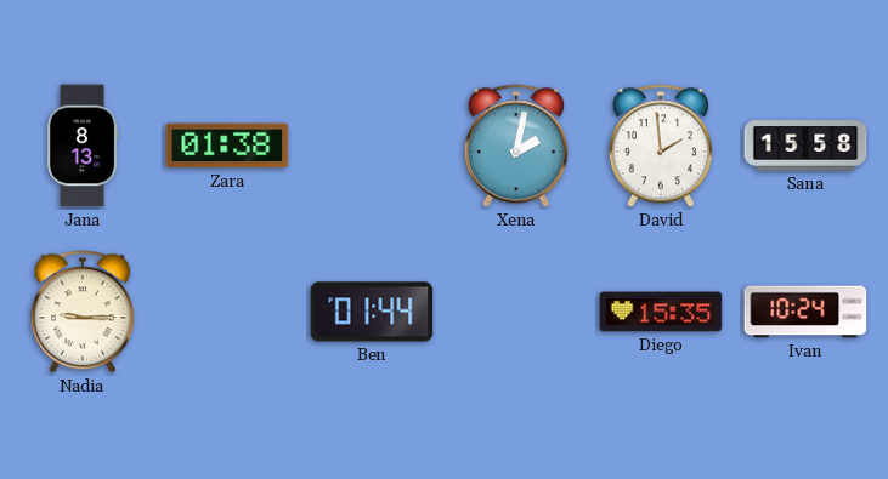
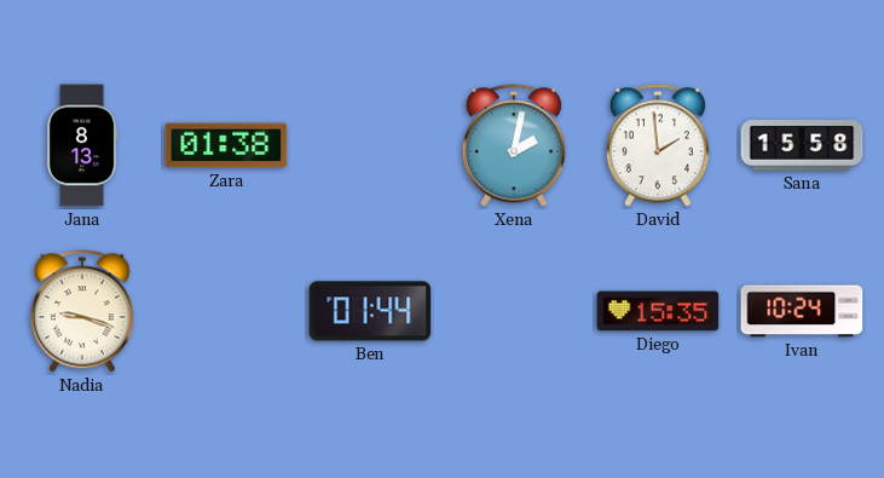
Nadia: 9:15 -> 9:18 (82, 311)
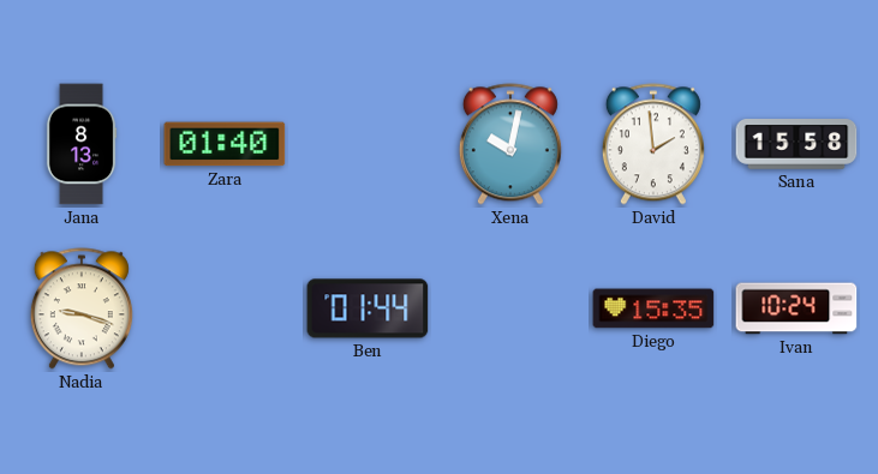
Zara: 01:38 -> 01:40 (225, 144)
Xena: 2:02 -> 10:02 (510, 144)
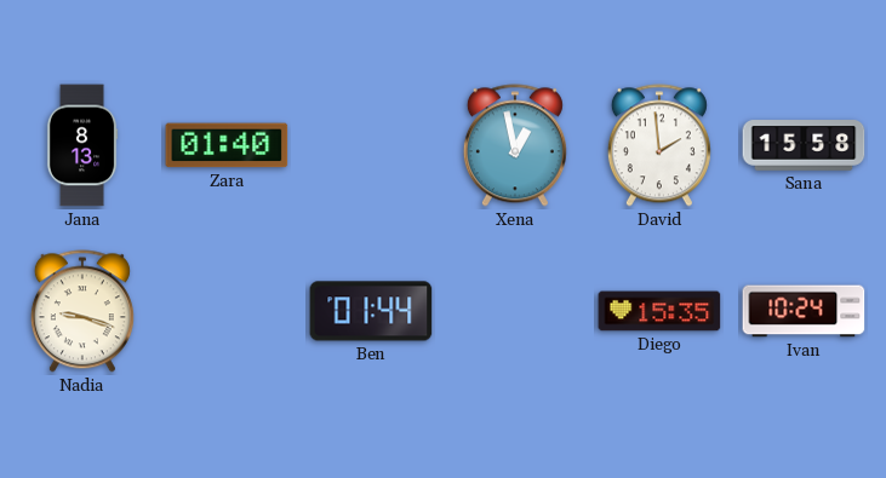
Xena: 10:02 -> 12:58 (515, 145)
